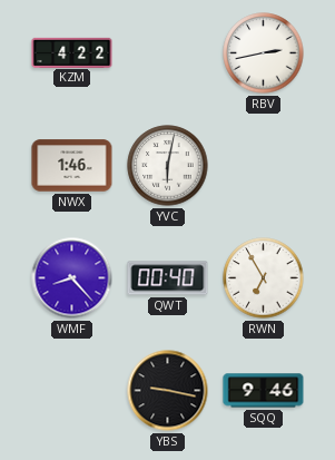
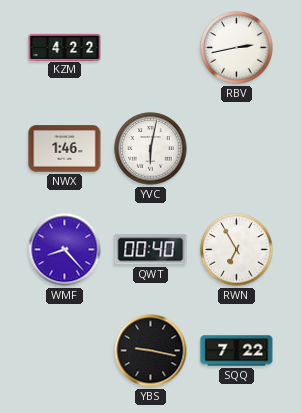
SQQ: 9:46 -> 7:22 (237, 351)
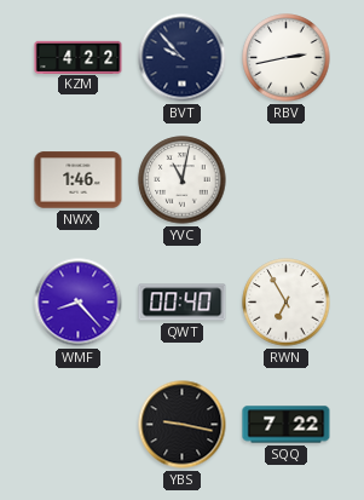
BVT: none -> 9:53 (183, 58)
YVC: 6:02 -> 11:02 (183, 180)
